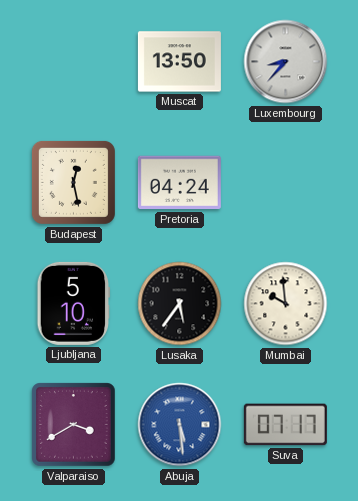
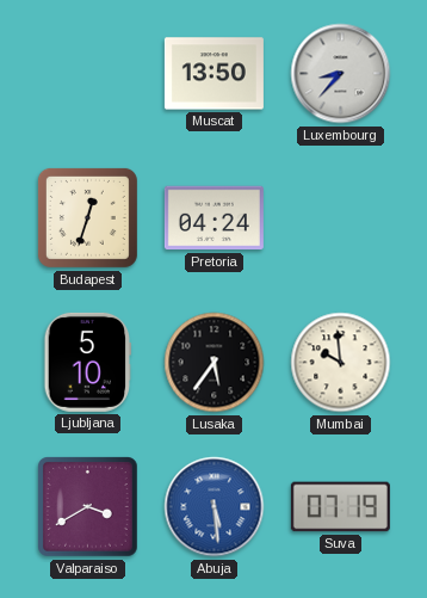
Budapest: 12:28 -> 12:33 (87, 217)
Suva: 07:17 -> 07:19 (340, 507)
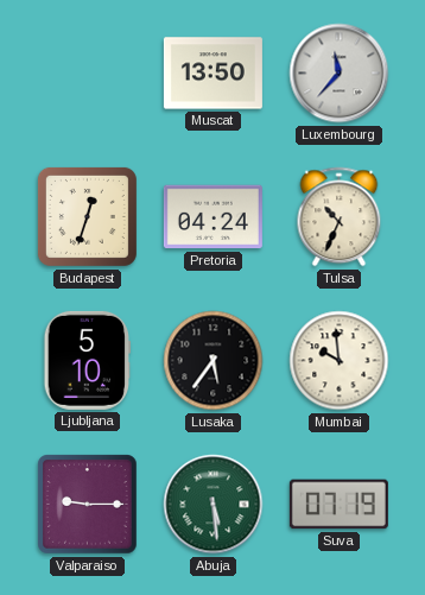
Luxembourg: 8:37 -> 11:37 (340, 74)
Tulsa: none -> 10:34 (340, 217)
Valparaiso: 3:40 -> 9:15 (88, 505)
Abuja dial: blue -> green (214, 505)
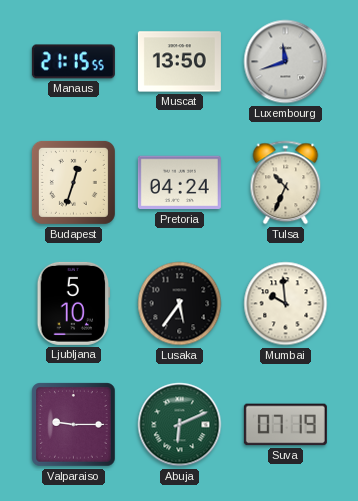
Manaus: none -> 21:15 (73, 62)
Luxembourg: 11:37 -> 11:42 (286, 62)
Abuja: 5:29 -> 6:11 (180, 425)
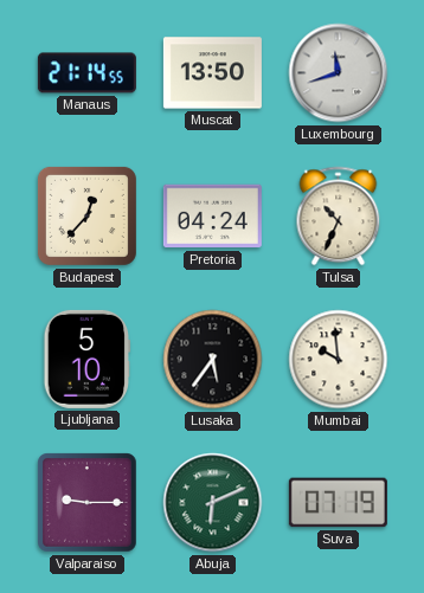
Manaus: 21:15 -> 21:14 (86, 73)
Budapest: 12:33 -> 12:37 (86, 215)
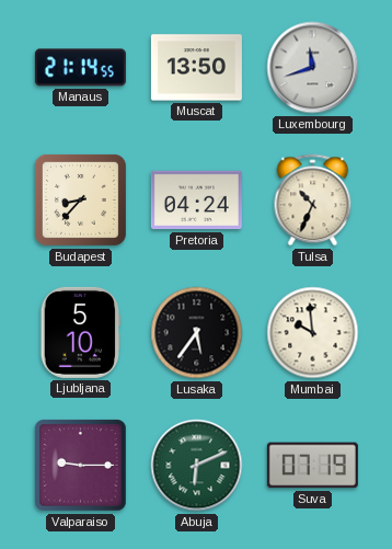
Budapest: 12:37 -> 8:37 (80, 199)
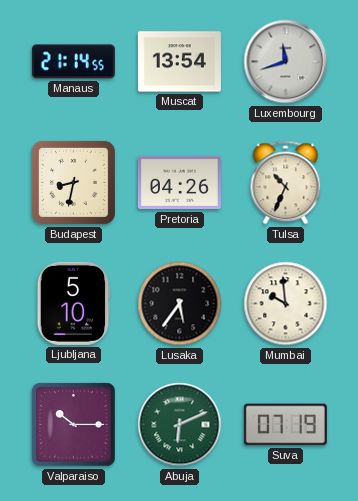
Muscat: 13:50 -> 13:54 (179, 62)
Budapest: 8:37 -> 8:32 (73, 182)
Pretoria: 04:24 -> 04:26 (179, 183)
Valparaiso: 9:15 -> 10:15 (74, 425)
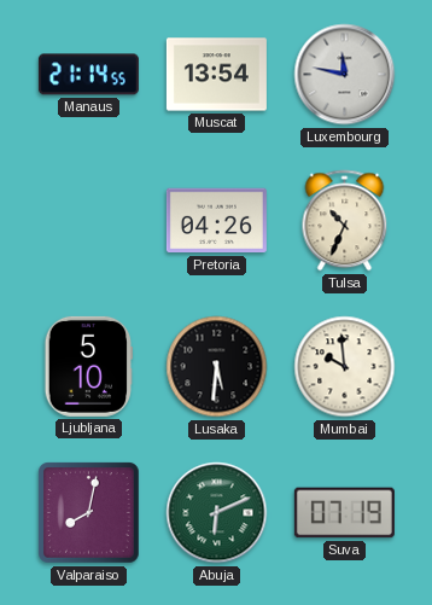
Luxembourg: 11:42 -> 11:47 (345, 75)
Budapest: 8:32 -> none (73, 182)
Lusaka: 5:36 -> 5:31 (217, 367)
Valparaiso: 10:15 -> 8:02 (89, 513)
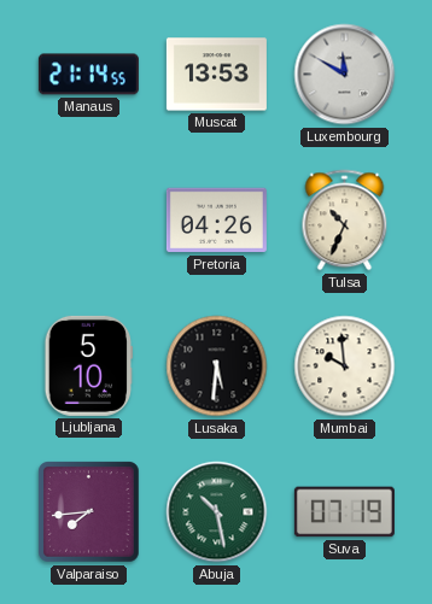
Muscat: 13:54 -> 13:53 (216, 75)
Luxembourg: 11:47 -> 11:50 (345, 75)
Valparaiso: 8:02 -> 7:44 (89, 512)
Abuja: 6:11 -> 10:28 (217, 512)
